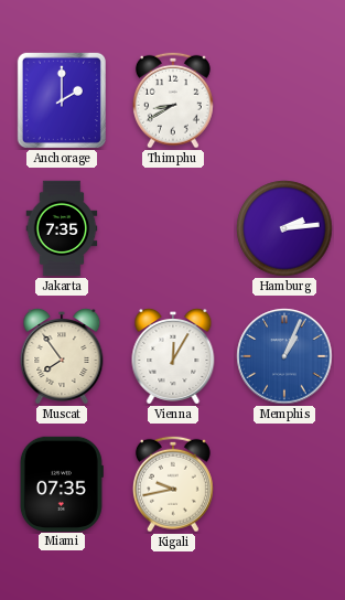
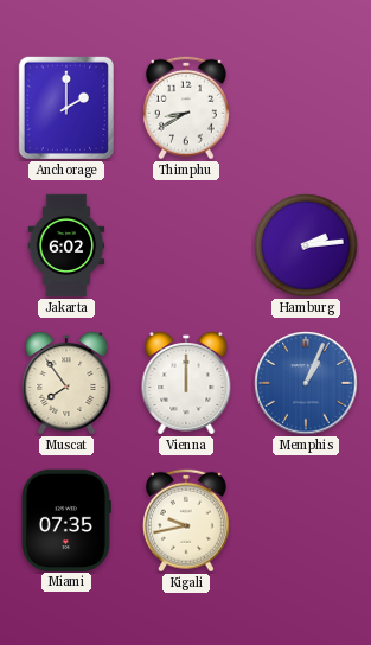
Jakarta: 7:35 -> 6:02 (66, 245)
Vienna: 12:05 -> 12:00 (186, 384)
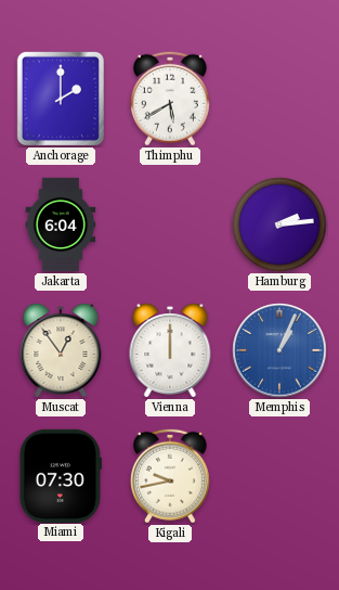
Thimphu: 8:40 -> 5:40 (170, 99)
Jakarta: 6:02 -> 6:04 (61, 225)
Muscat: 7:54 -> 12:54 (61, 351)
Miami: 07:35 -> 07:30 (61, 475)
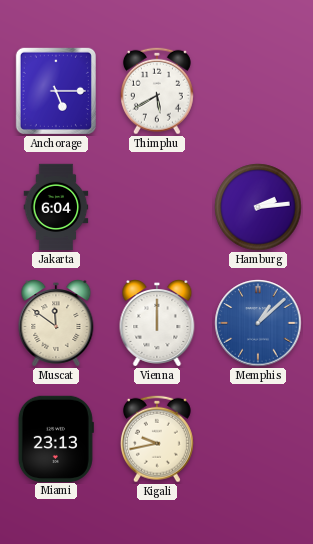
Anchorage: 2:00 -> 5:15 (56, 91)
Muscat: 12:54 -> 11:51 (56, 324)
Memphis: 1:04 -> 1:08 (258, 323)
Miami: 07:30 -> 23:13 (56, 438)
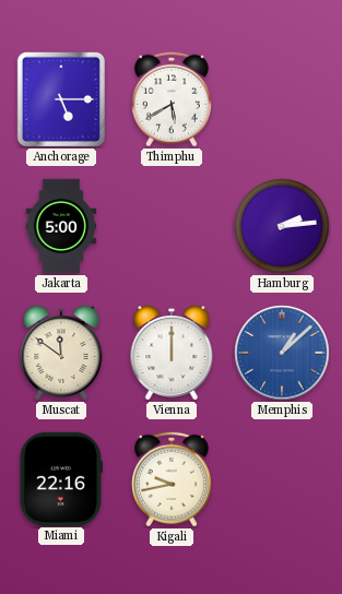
Jakarta: 6:04 -> 5:00 (61, 226)
Miami: 23:13 -> 22:16 (61, 478)
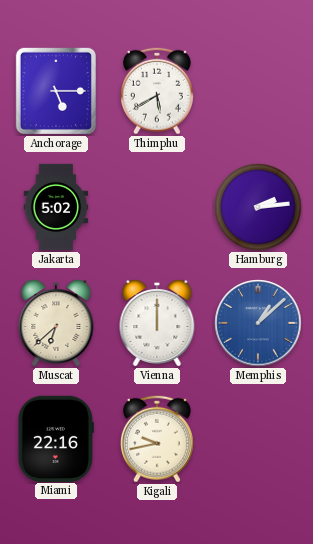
Jakarta: 5:00 -> 5:02 (56, 207)
Muscat: 11:51 -> 6:38 (56, 324)
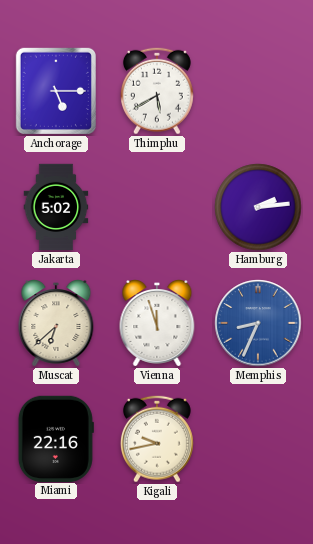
Vienna: 12:00 -> 11:57 (157, 324)
Memphis: 1:08 -> 8:34 (258, 323)
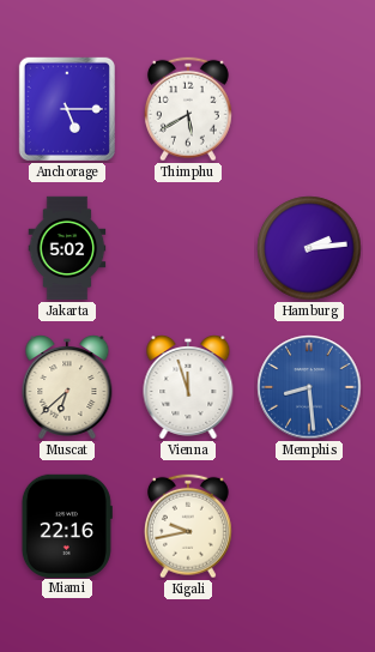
Memphis: 8:34 -> 8:29 (309, 387)
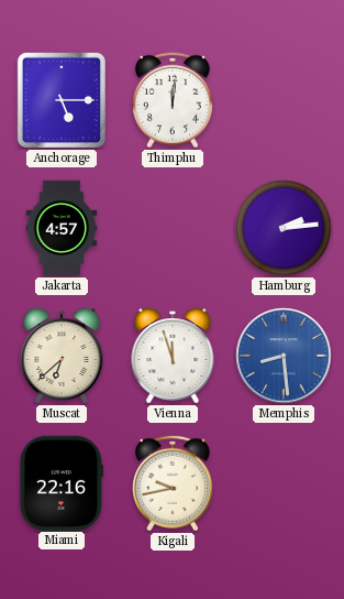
Thimphu: 5:40 -> 12:01 (173, 100)
Jakarta: 5:02 -> 4:57 (62, 228)
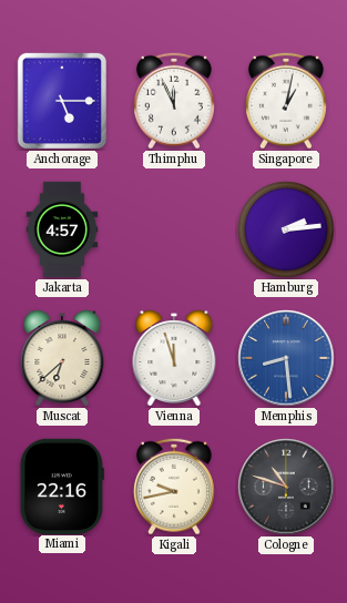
Thimphu: 12:01 -> 11:56 (174, 101)
Singapore: none -> 1:02 (286, 101)
Cologne: none -> 10:48 (286, 487)
